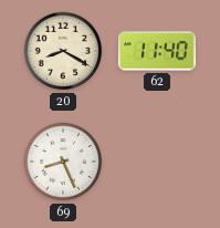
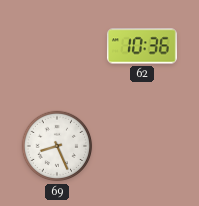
20: 8:20 -> none (63, 51)
62: 11:40 -> 10:36 (142, 46)
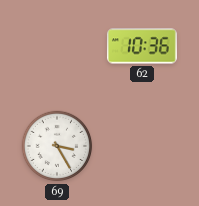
69: 8:26 -> 3:25 (57, 146)
